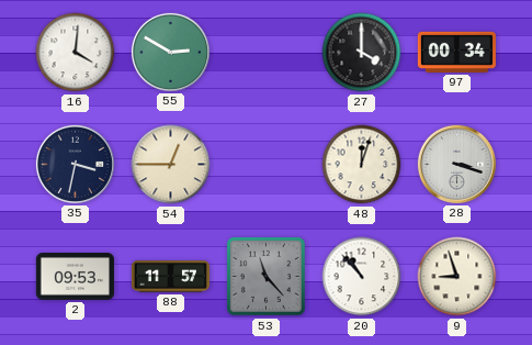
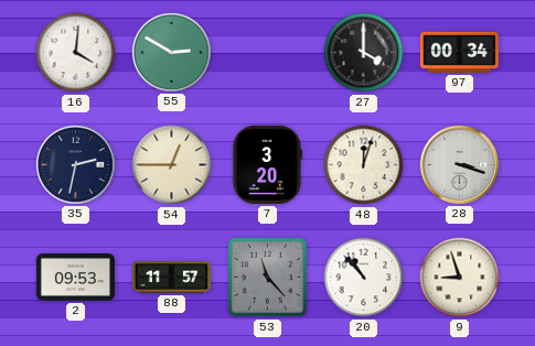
35: 3:32 -> 2:32 (75, 164)
7: none -> 3:20 (267, 164)
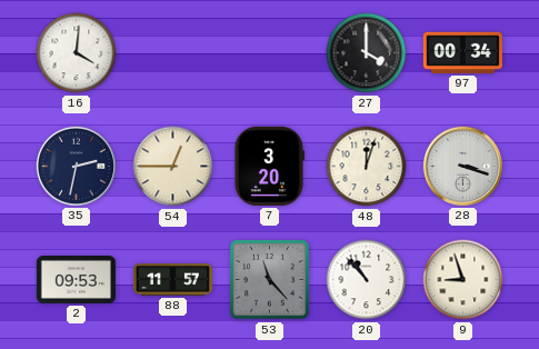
55: 2:50 -> none (171, 52)
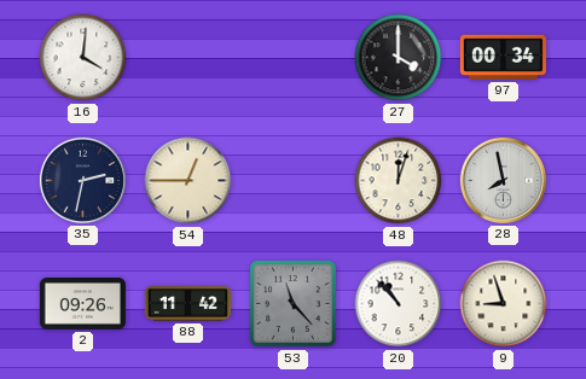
7: 3:20 -> none (269, 166)
28: 3:18 -> 7:58 (503, 180)
2: 09:53 -> 09:26 (82, 304)
88: 11:57 -> 11:42 (187, 304)
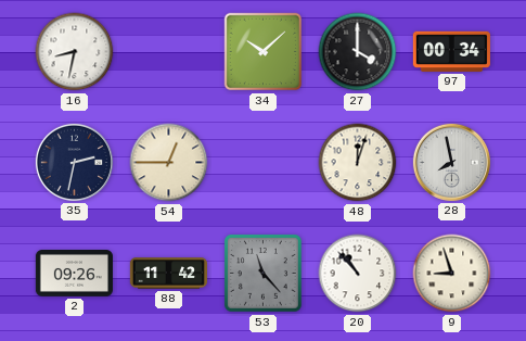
16: 4:01 -> 8:32 (75, 52)
34: none -> 10:08 (264, 52)
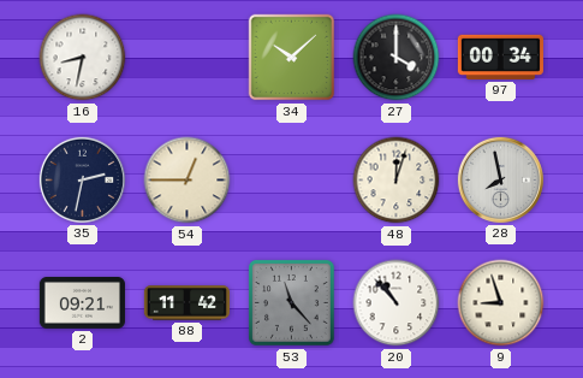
2: 09:26 -> 09:21 (82, 303)
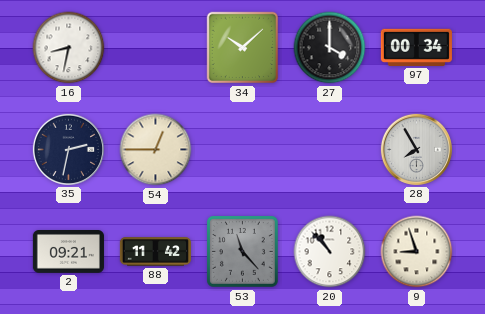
48: 12:03 -> none (397, 181)
28: 7:58 -> 7:55 (416, 149)
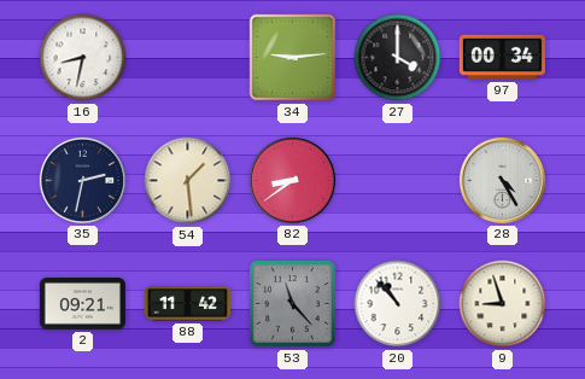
34: 10:08 -> 9:14 (293, 58)
54: 12:45 -> 1:29 (188, 181)
82: none -> 8:39 (292, 180)
28: 7:55 -> 4:25 (502, 180)
